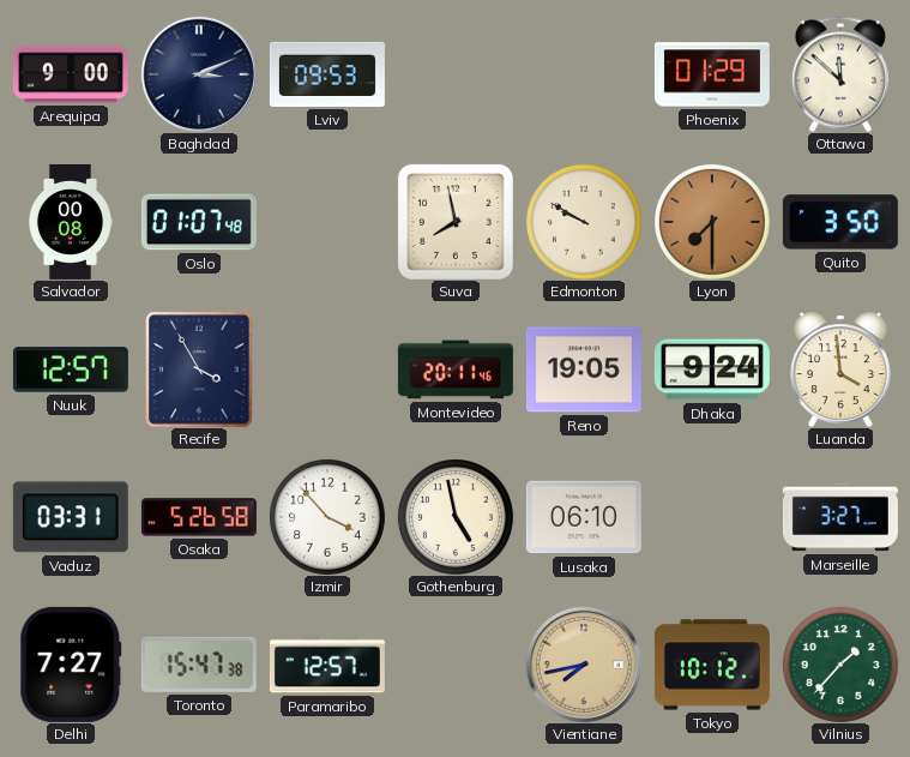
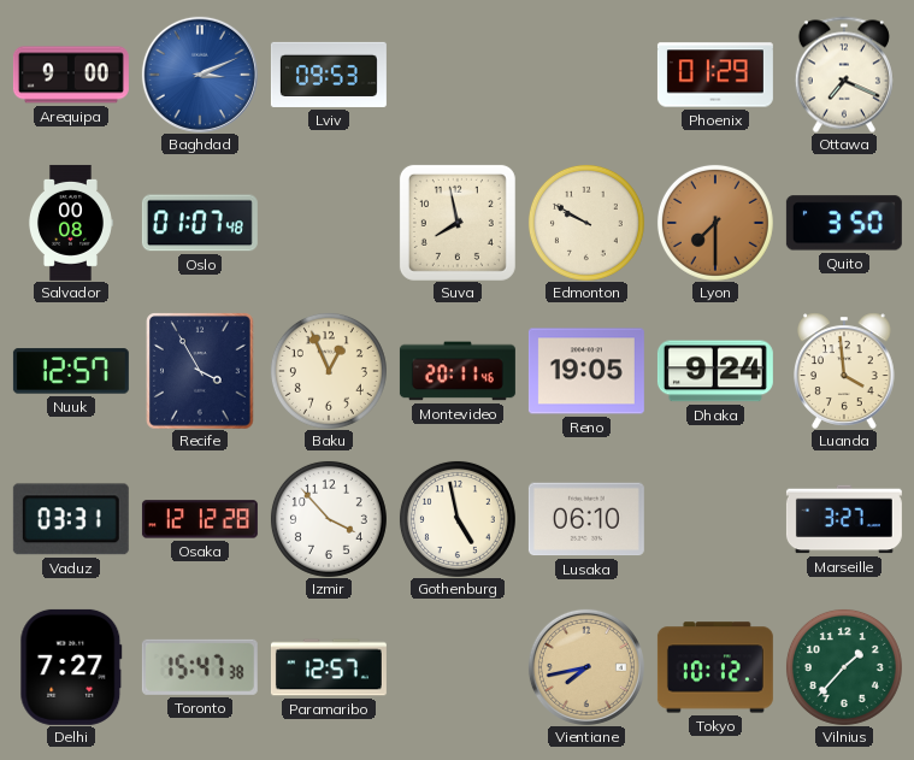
Baghdad dial: navy -> blue (200, 75)
Ottawa: 11:52 -> 7:19 (844, 75)
Baku: none -> 12:56 (329, 371)
Osaka: 5:26 -> 12:12 (200, 519)
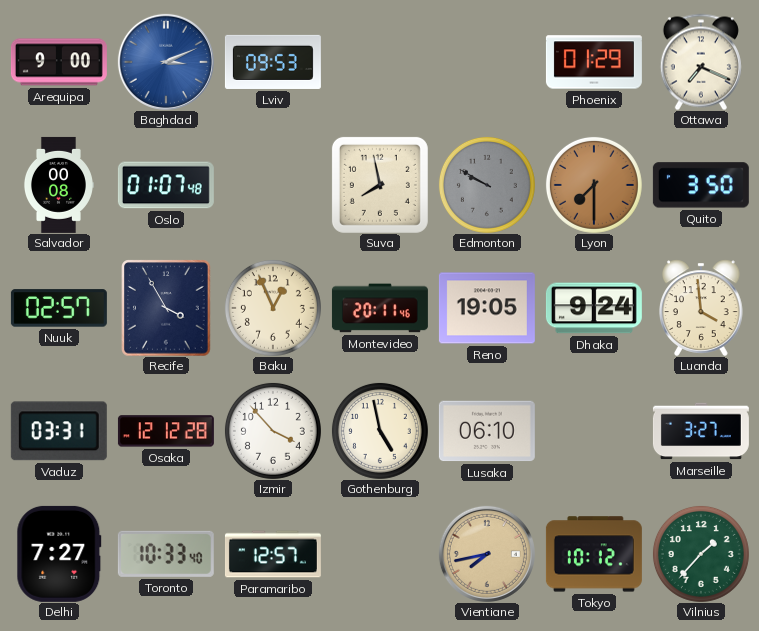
Edmonton dial: cream -> grey (487, 185)
Nuuk: 12:57 -> 02:57 (59, 308)
Toronto: 15:47 -> 10:33 (166, 554)
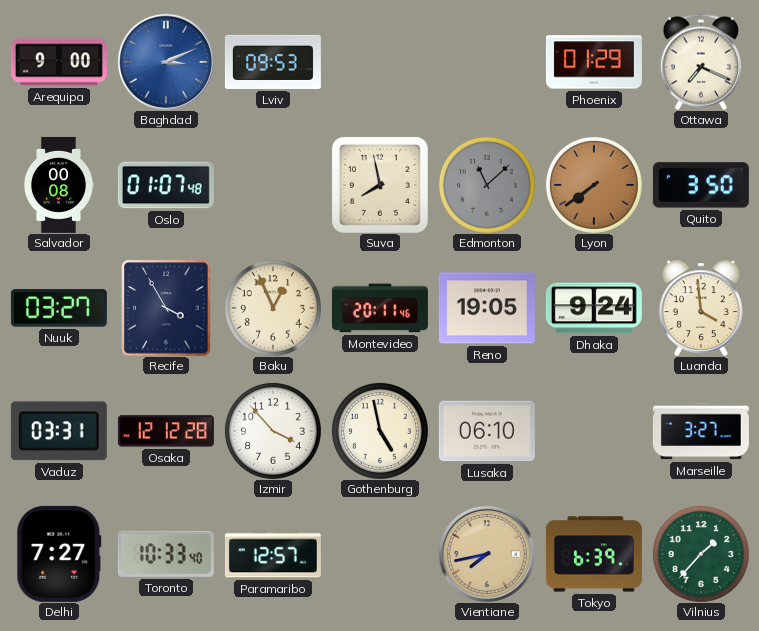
Edmonton: 9:50 -> 11:08 (487, 185)
Lyon: 7:30 -> 7:39 (594, 185)
Nuuk: 02:57 -> 03:27 (59, 308)
Tokyo: 10:12 -> 6:39 (594, 554)
